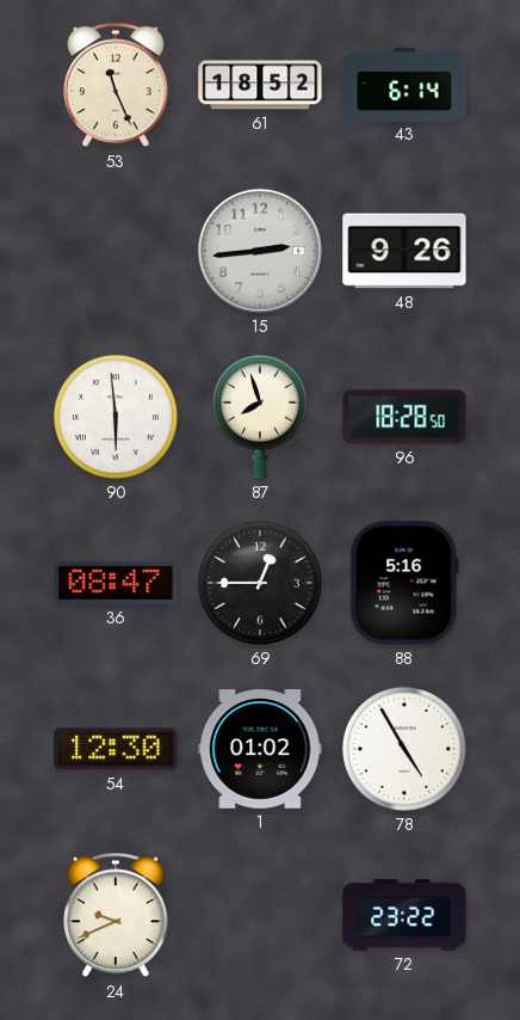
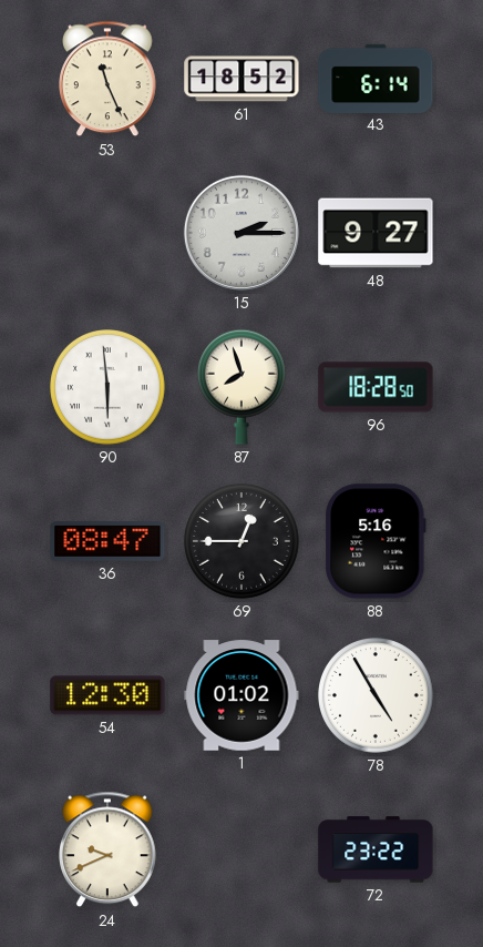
15: 2:44 -> 2:15 (242, 233)
48: 9:26 -> 9:27 (376, 233)
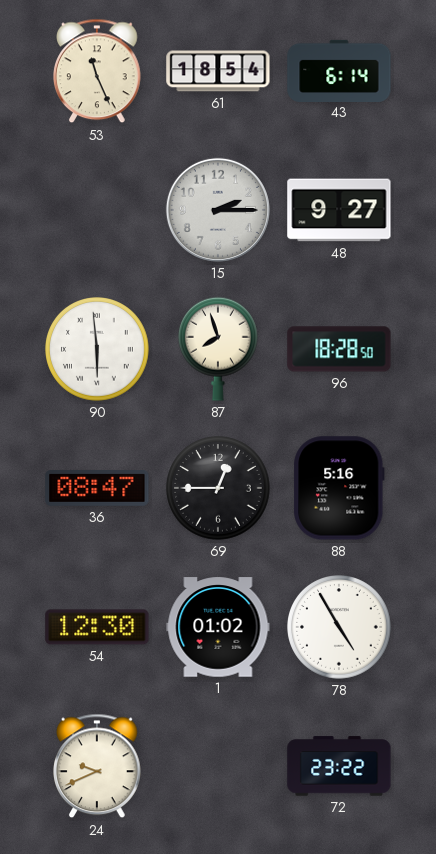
61: 18:52 -> 18:54 (218, 71)
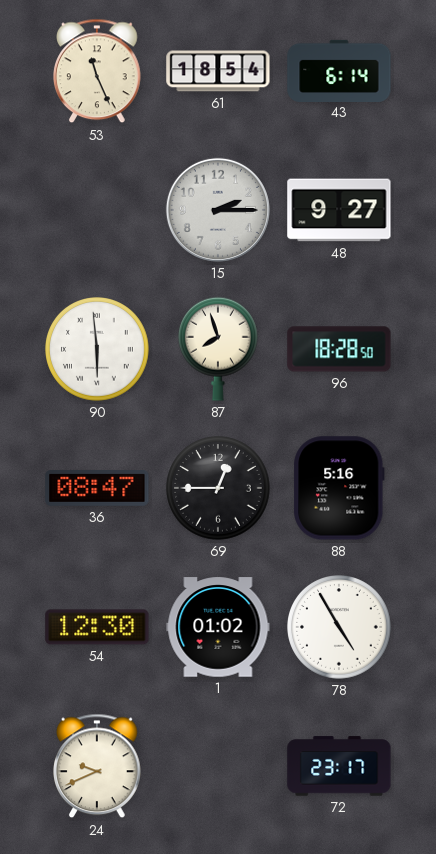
72: 23:22 -> 23:17 (339, 766)
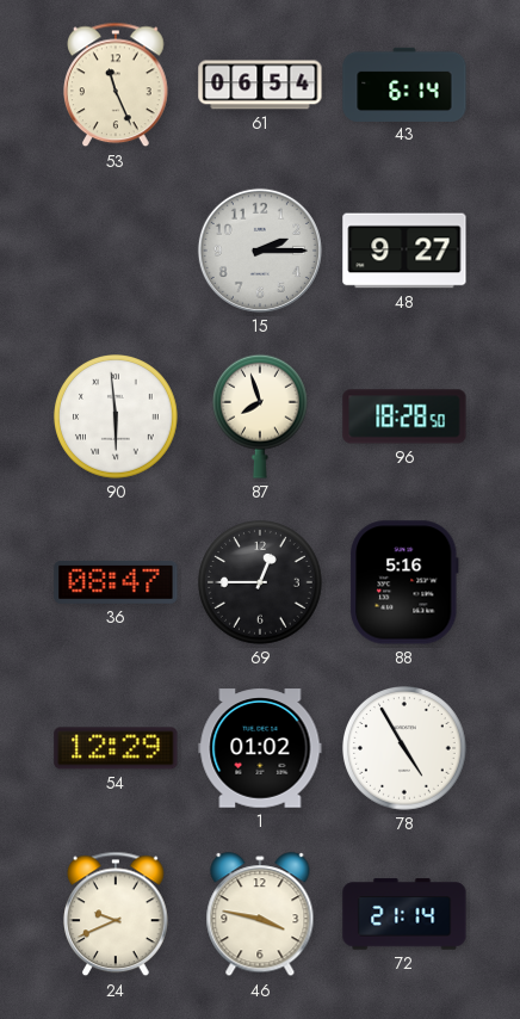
61: 18:54 -> 06:54 (260, 85)
54: 12:30 -> 12:29 (116, 748)
46: none -> 3:47 (260, 915)
72: 23:17 -> 21:14 (404, 914)
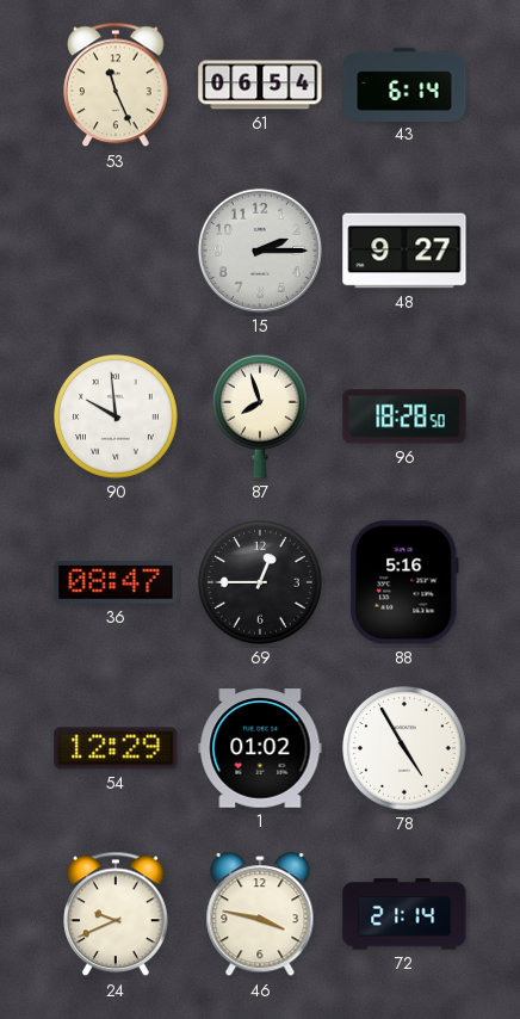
90: 5:59 -> 9:59 (117, 418)
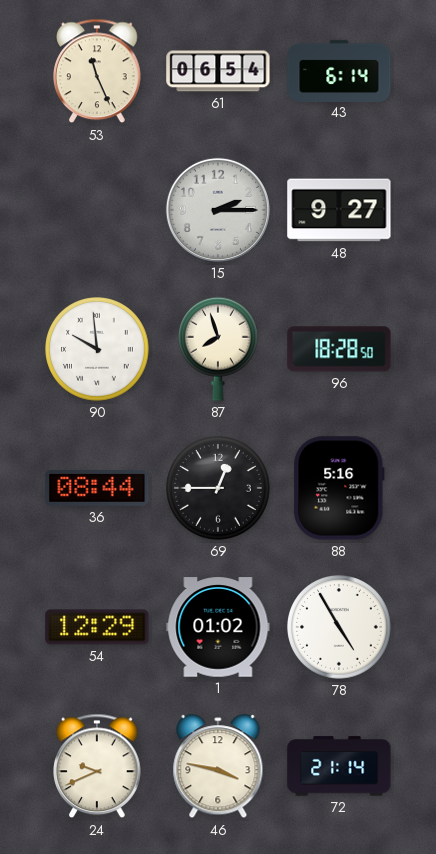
36: 08:47 -> 08:44 (97, 489)
